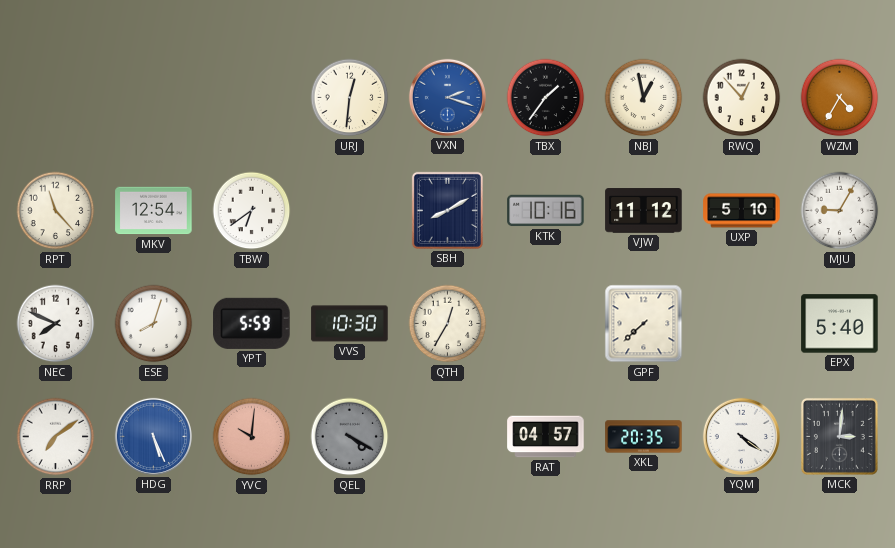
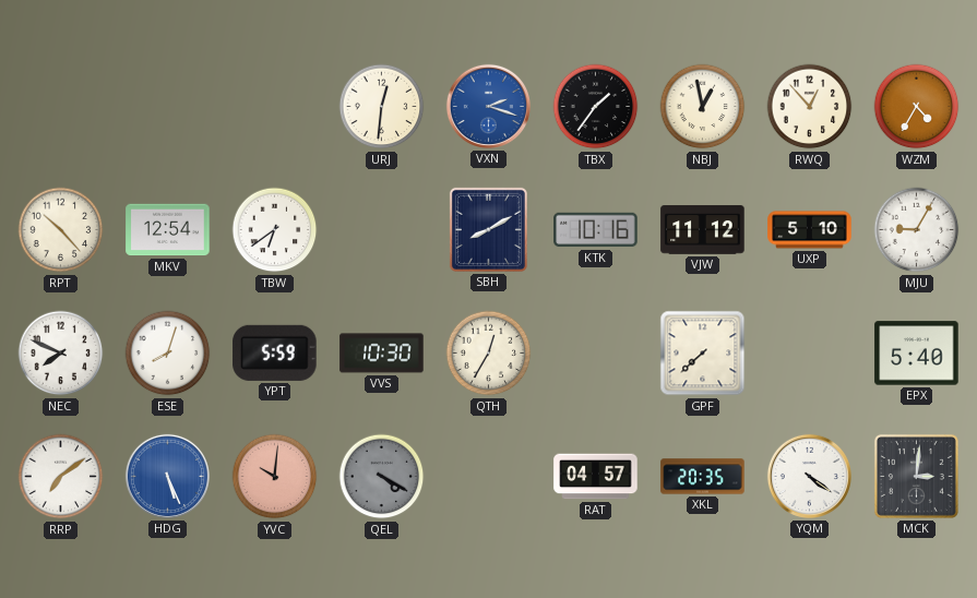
RPT: 11:23 -> 10:23 (61, 230)
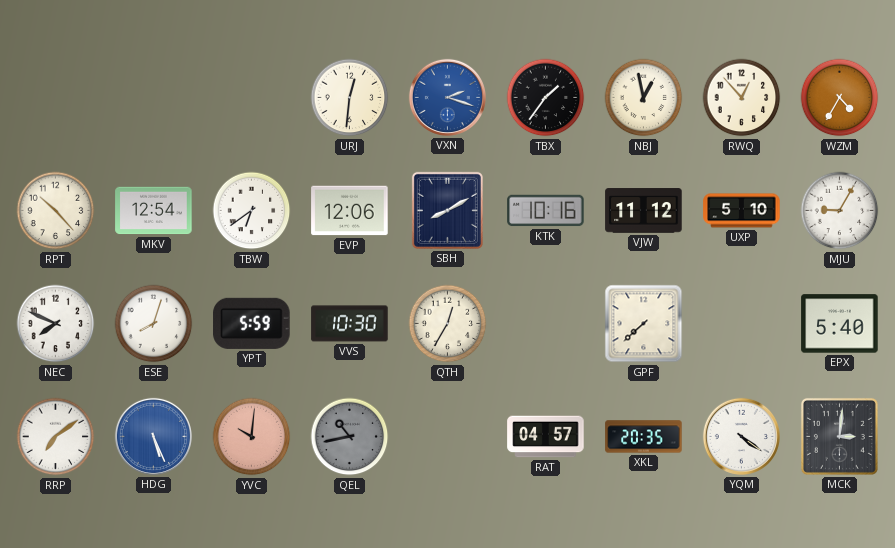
EVP: none -> 12:06 (350, 211)
QEL: 4:20 -> 10:43 (350, 437)
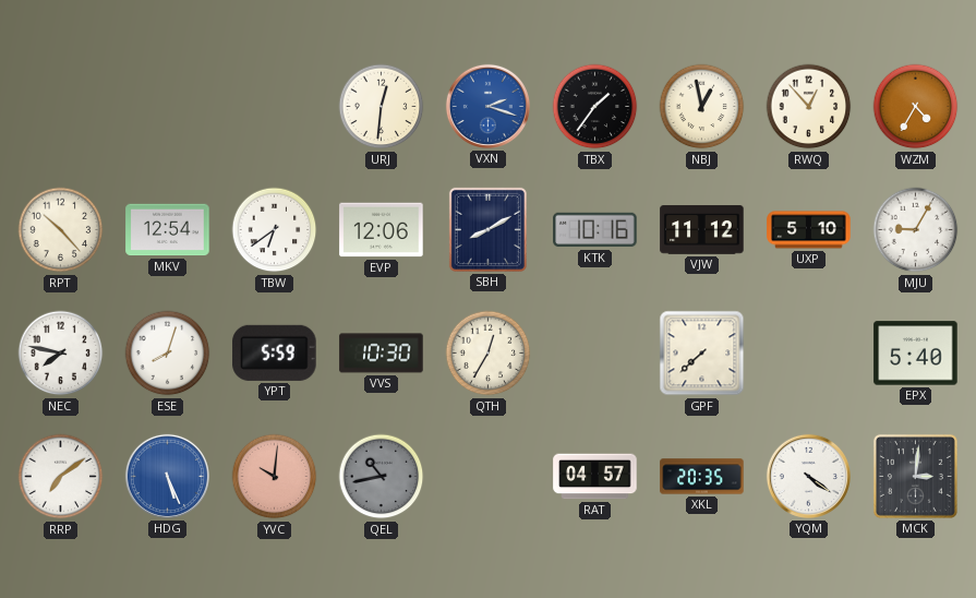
NEC: 7:49 -> 7:47 (61, 354)
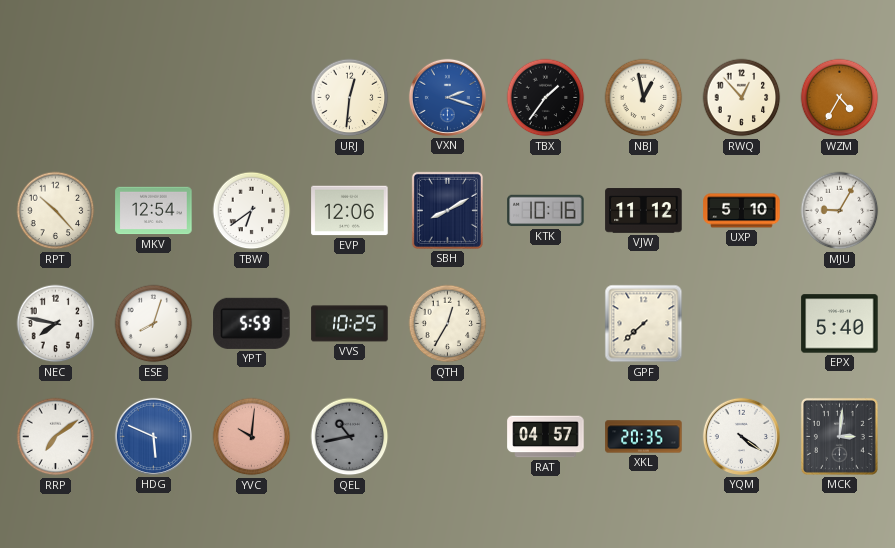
VVS: 10:30 -> 10:25 (350, 324)
HDG: 5:26 -> 5:49 (153, 436)
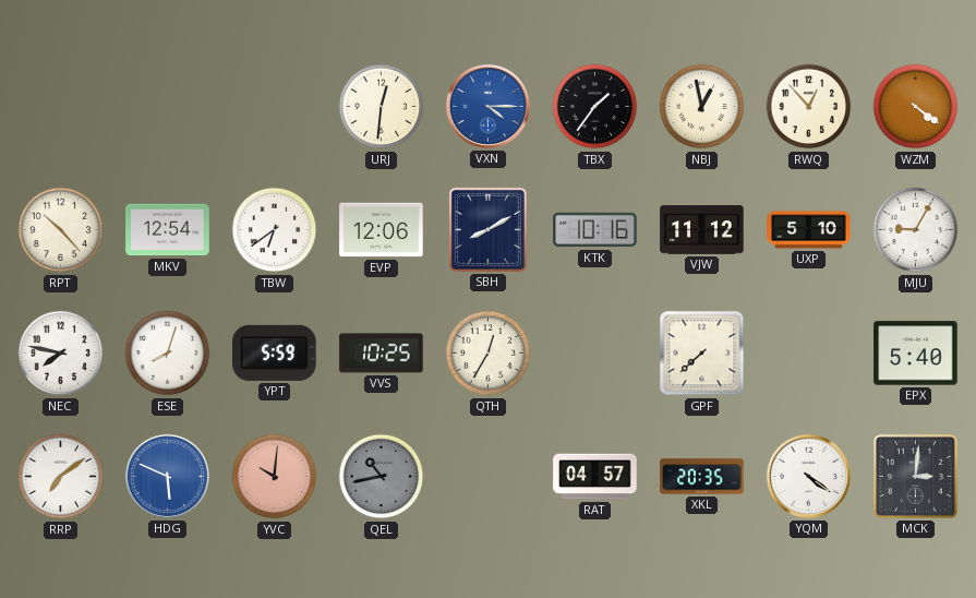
VXN: 2:18 -> 4:15 (487, 106)
WZM: 4:35 -> 4:21 (916, 107)
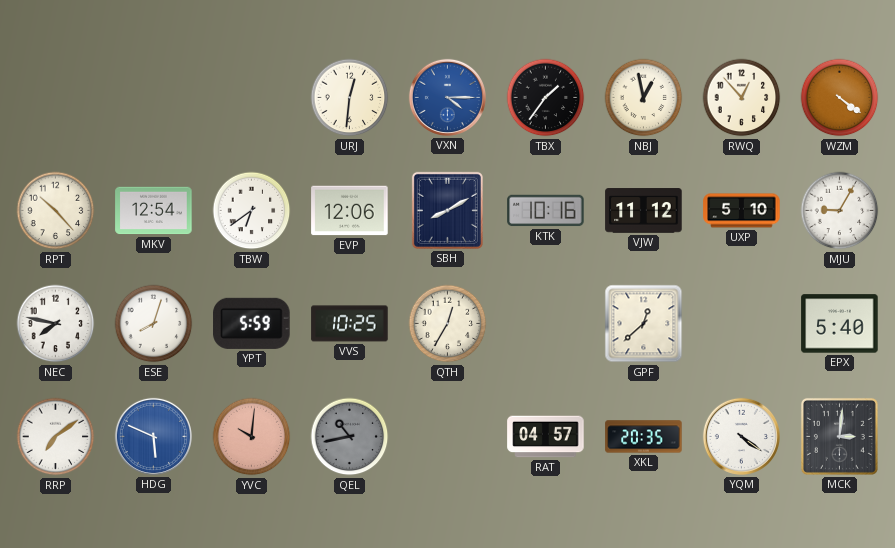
GPF: 7:38 -> 12:38 (644, 324)
